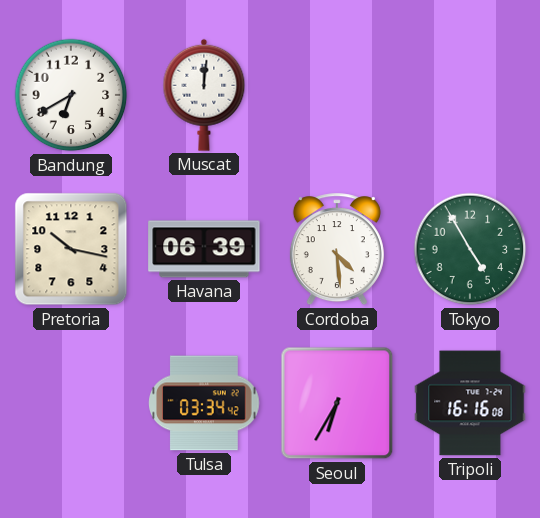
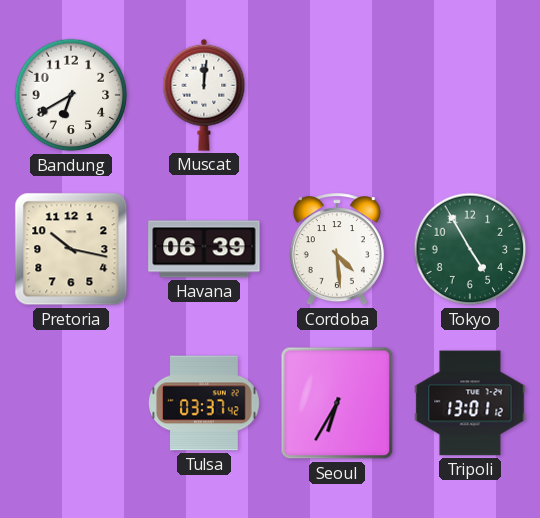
Tulsa: 03:34 -> 03:37 (204, 403)
Tripoli: 16:16 -> 13:01 (470, 403)
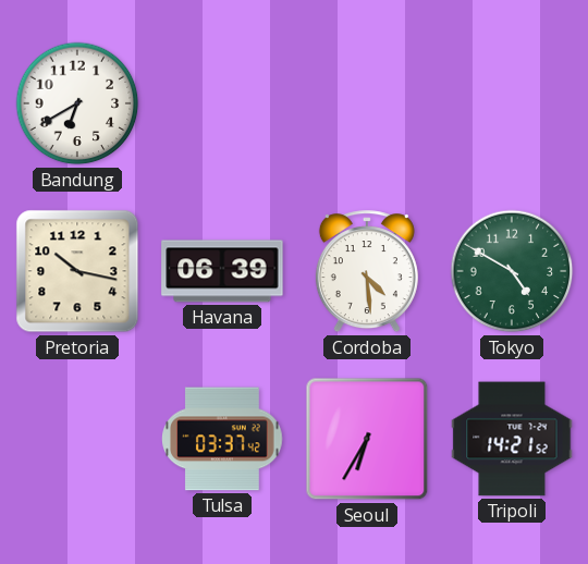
Muscat: 12:01 -> none (204, 95)
Tokyo: 4:55 -> 4:50 (512, 271)
Tripoli: 13:01 -> 14:21 (512, 439)
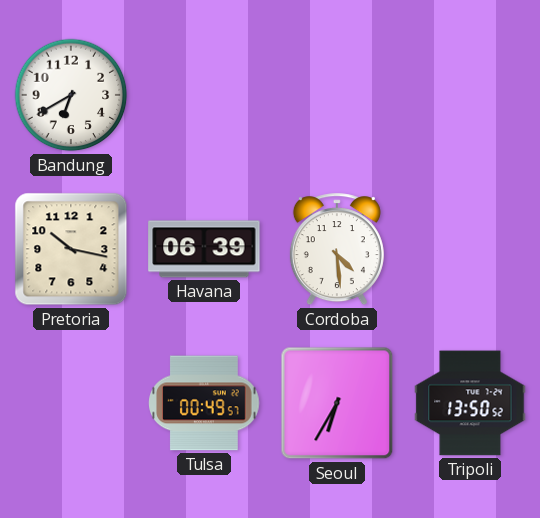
Tokyo: 4:50 -> none (512, 271)
Tulsa: 03:37 -> 00:49 (204, 403)
Tripoli: 14:21 -> 13:50 (470, 403)
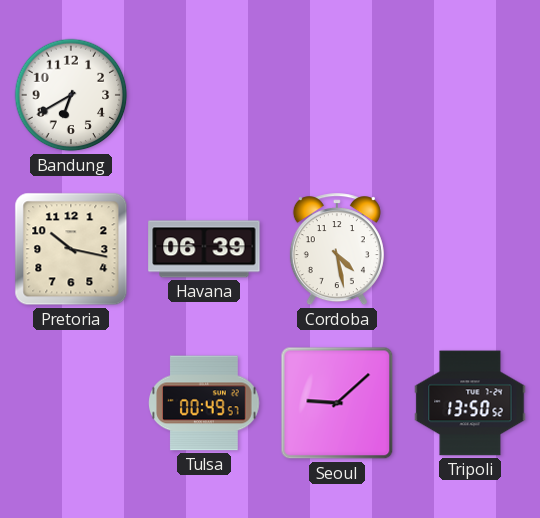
Cordoba: 4:29 -> 4:28 (337, 250)
Seoul: 6:35 -> 9:08 (337, 403)
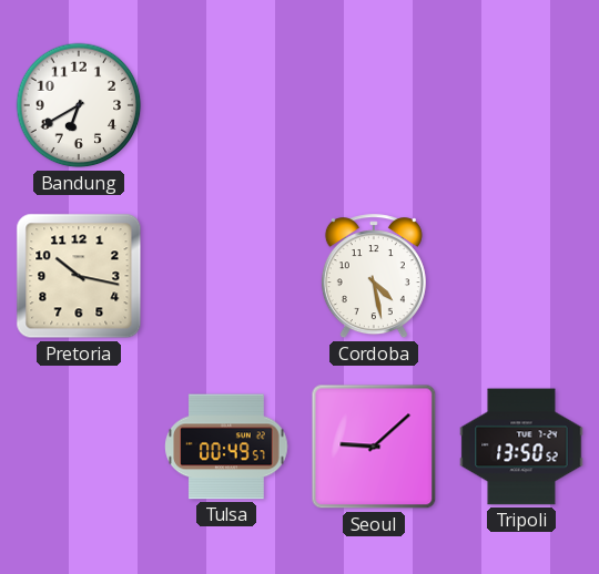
Havana: 06:39 -> none (204, 249)
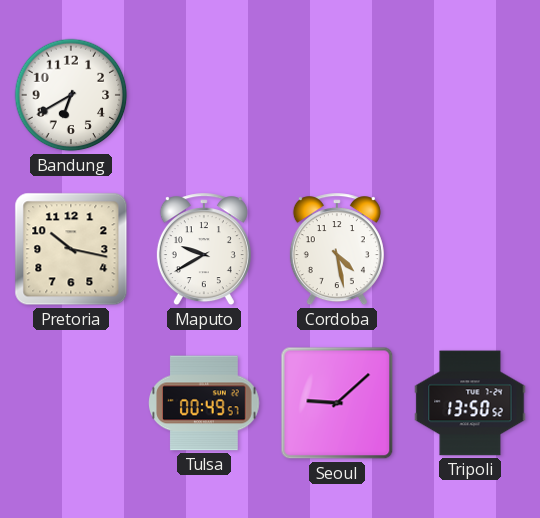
Maputo: none -> 9:40 (204, 250)
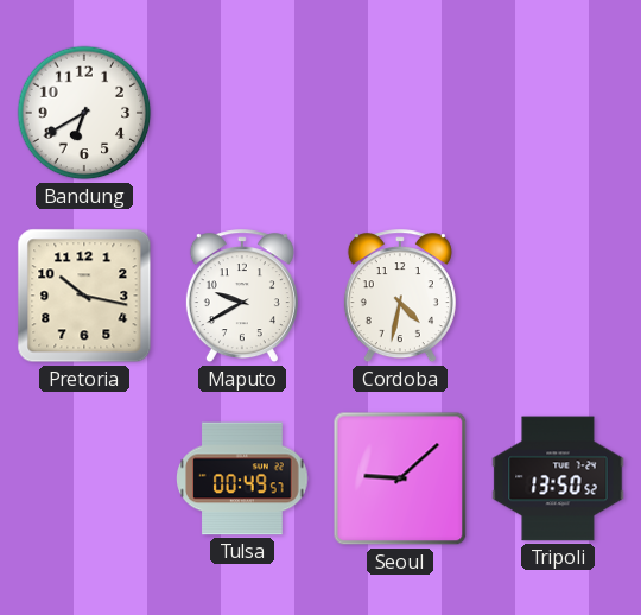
Cordoba: 4:28 -> 4:32 (400, 297)
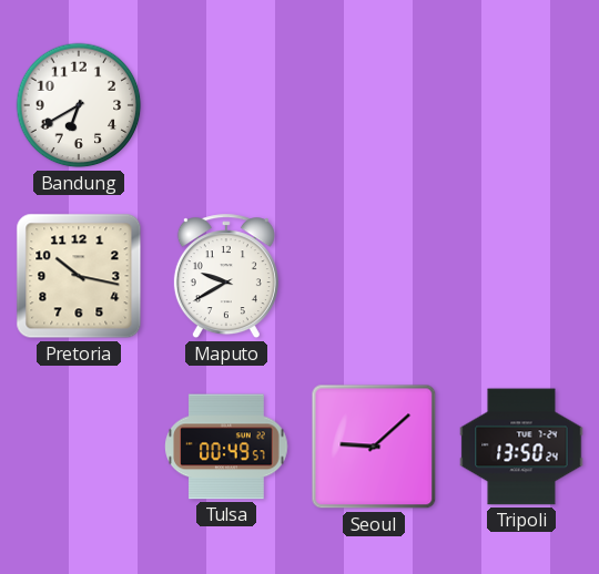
Cordoba: 4:32 -> none (400, 297)
Tripoli: 13:50:52 -> 13:50:24 (521, 447)
